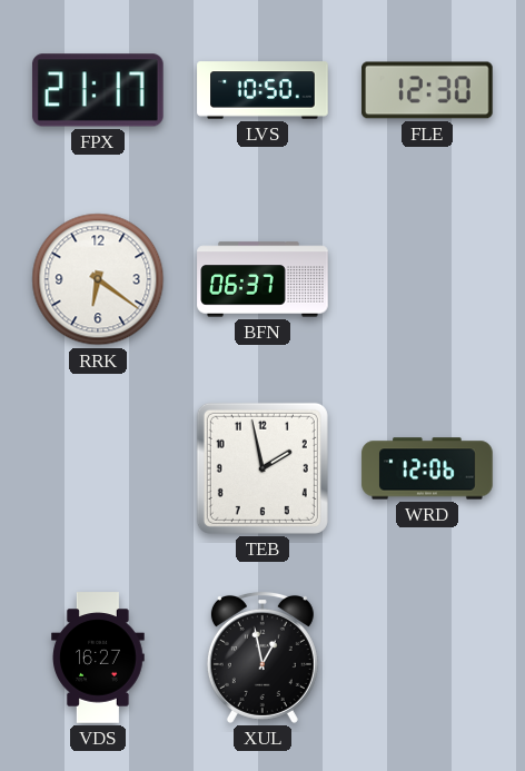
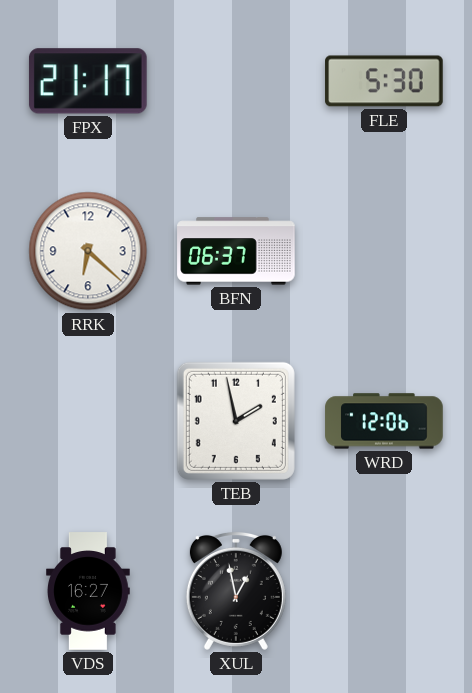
LVS: 10:50 -> none (262, 90)
FLE: 12:30 -> 5:30 (384, 81)
RRK: 6:21 -> 6:22 (88, 251)
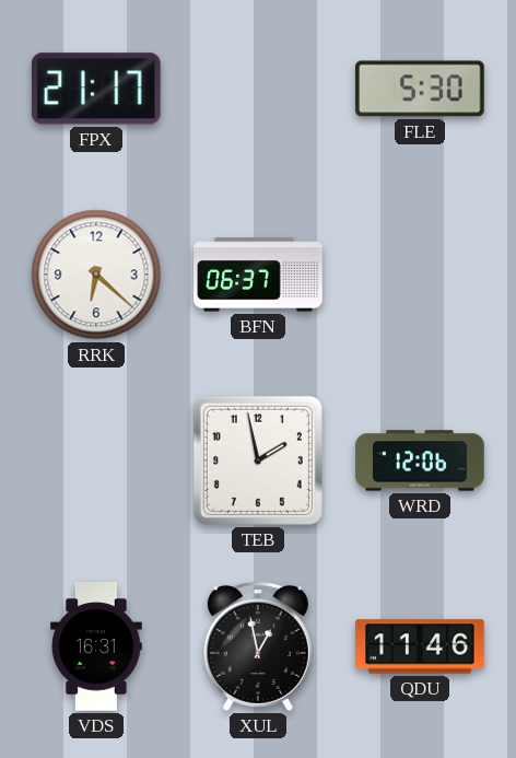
VDS: 16:27 -> 16:31 (97, 646)
QDU: none -> 11:46 (420, 646)
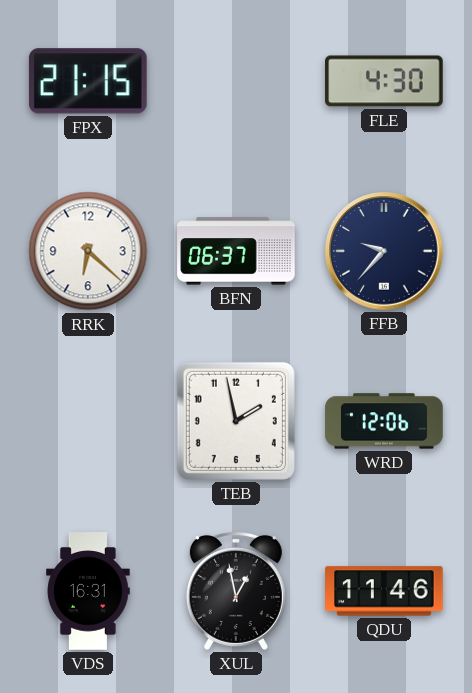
FPX: 21:17 -> 21:15 (88, 81)
FLE: 5:30 -> 4:30 (384, 81)
FFB: none -> 9:37 (384, 251)
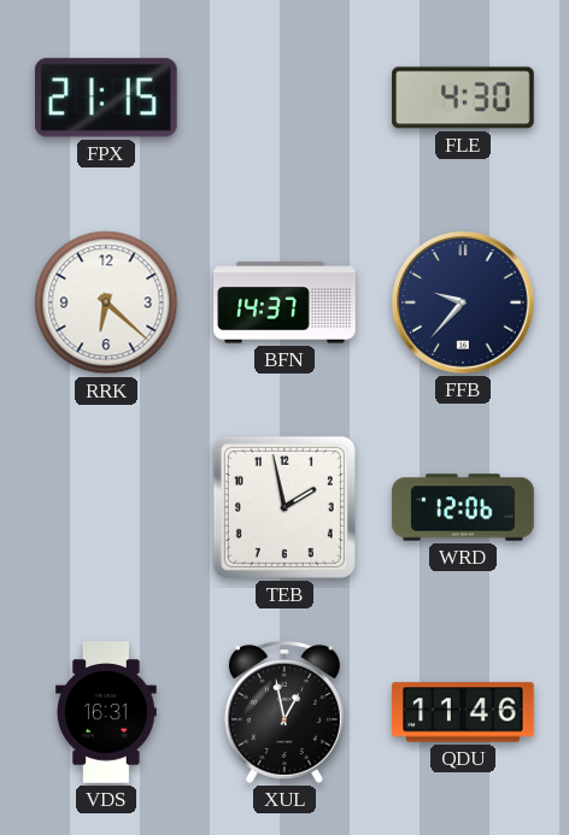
BFN: 06:37 -> 14:37 (284, 302)
